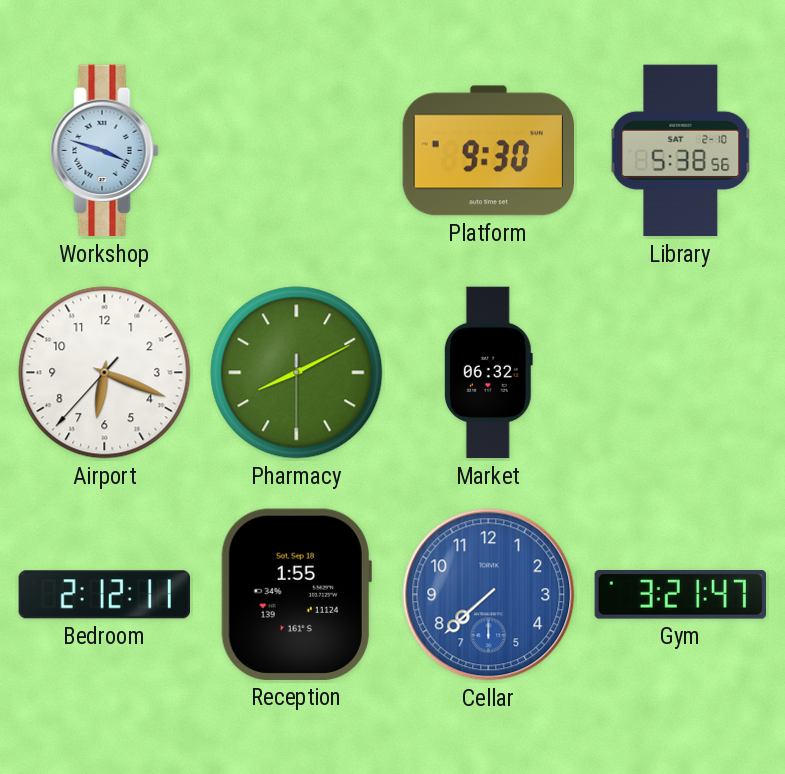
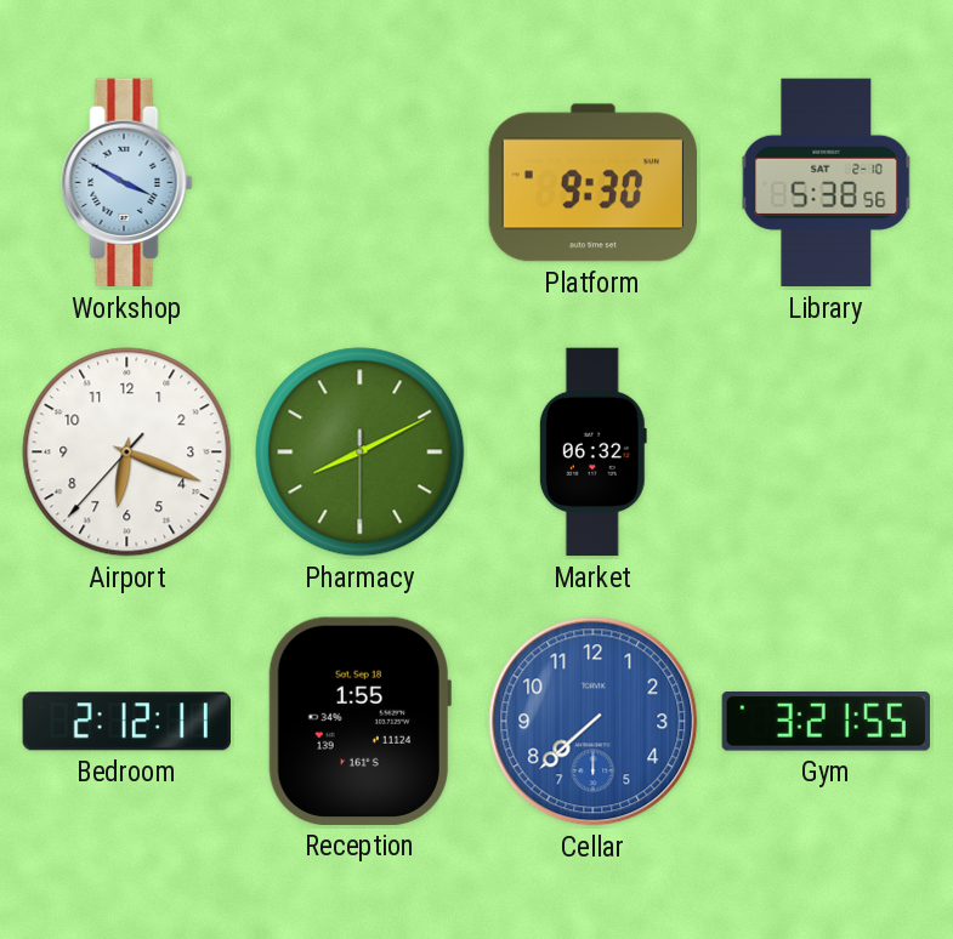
Workshop: 3:48 -> 3:50 (127, 183)
Gym: 3:21:47 -> 3:21:55 (826, 722)
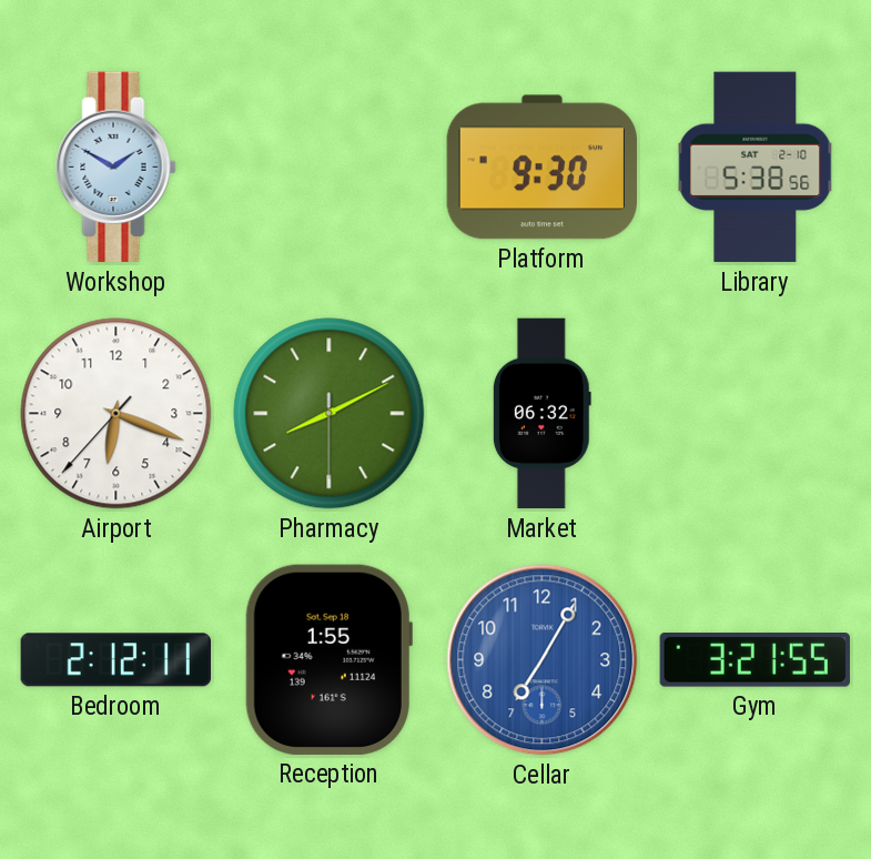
Workshop: 3:50 -> 1:50 (117, 168)
Cellar: 7:38 -> 7:05 (543, 660)
